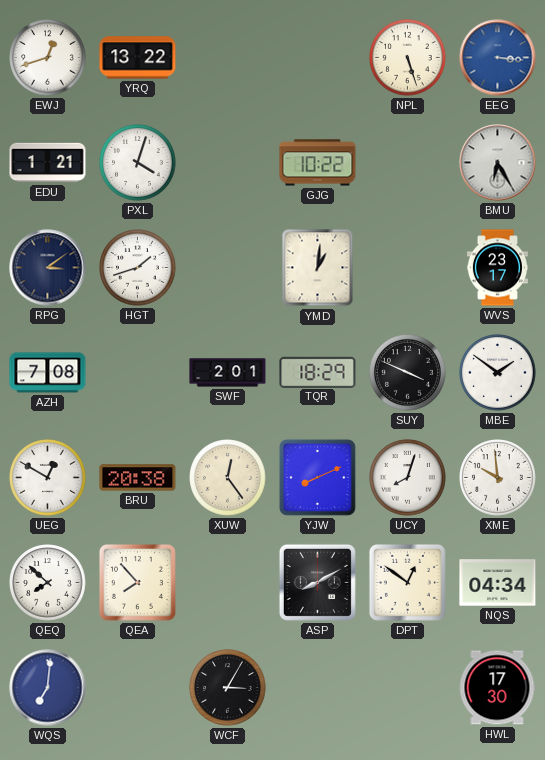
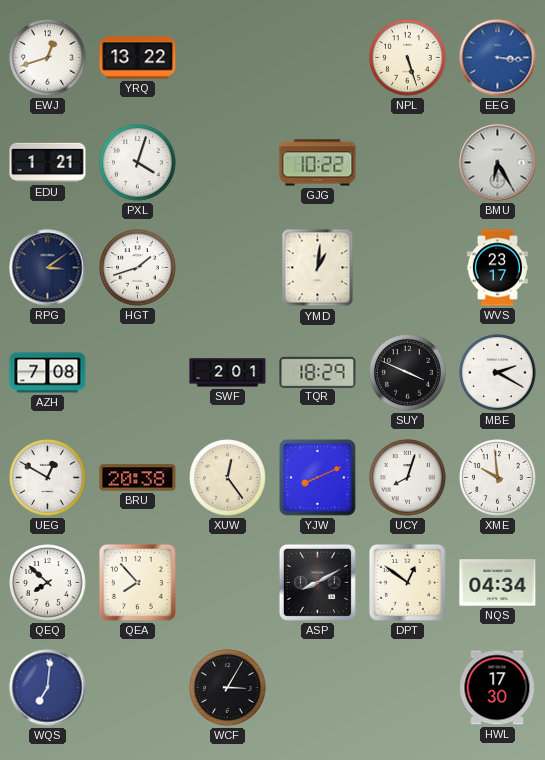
MBE: 1:51 -> 2:20 (498, 373)
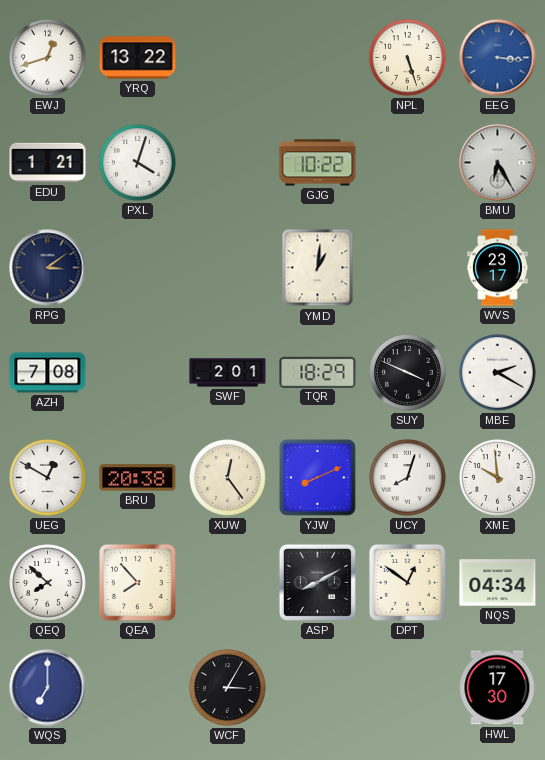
HGT: 1:42 -> none (138, 268)
WQS: 7:01 -> 7:00 (48, 688)
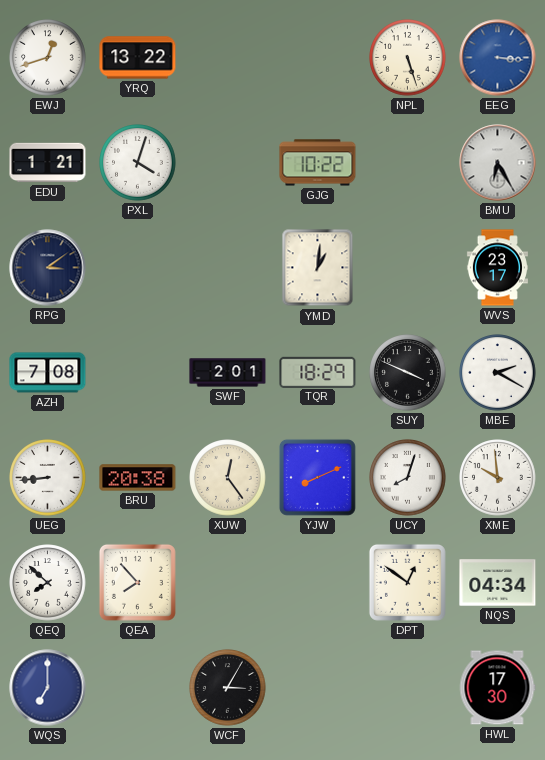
UEG: 12:50 -> 8:44 (48, 478)
ASP: 8:10 -> none (317, 582)
